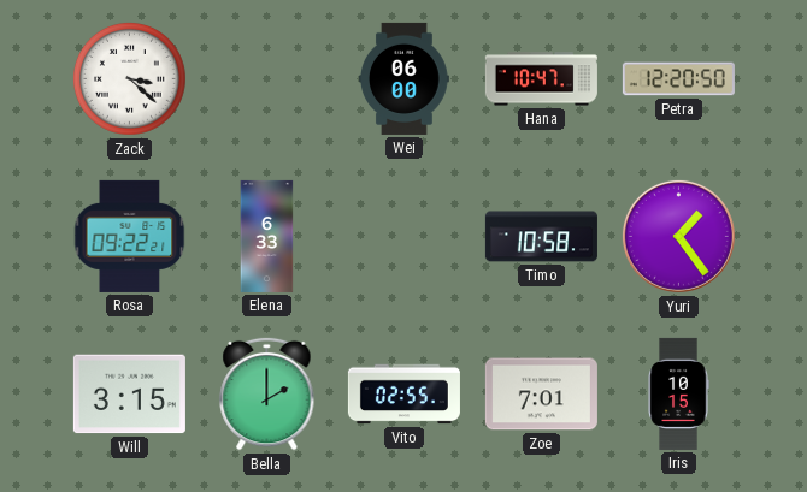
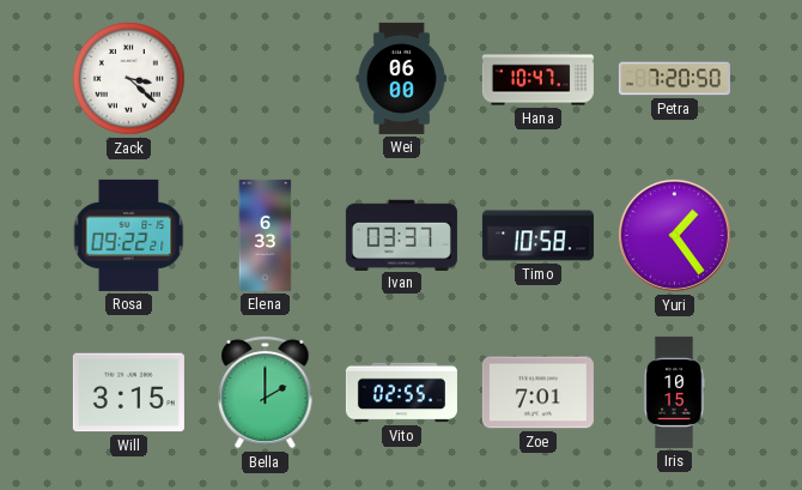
Petra: 12:20 -> 7:20 (674, 79)
Ivan: none -> 03:37 (401, 235)
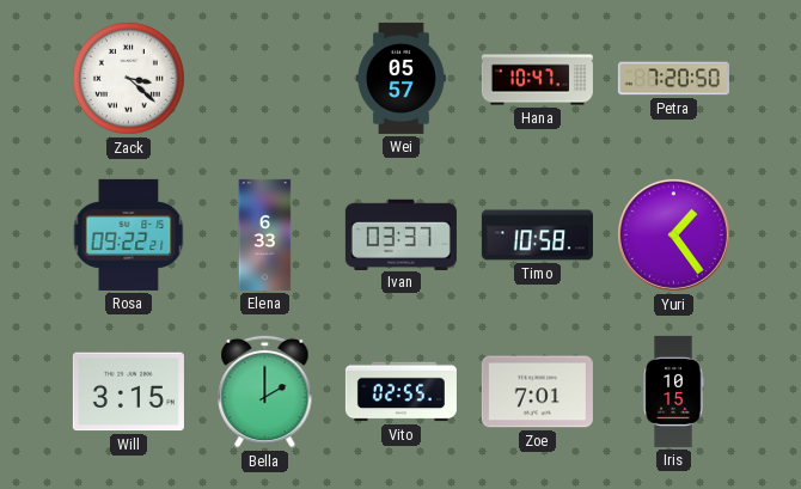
Wei: 06:00 -> 05:57 (402, 78)
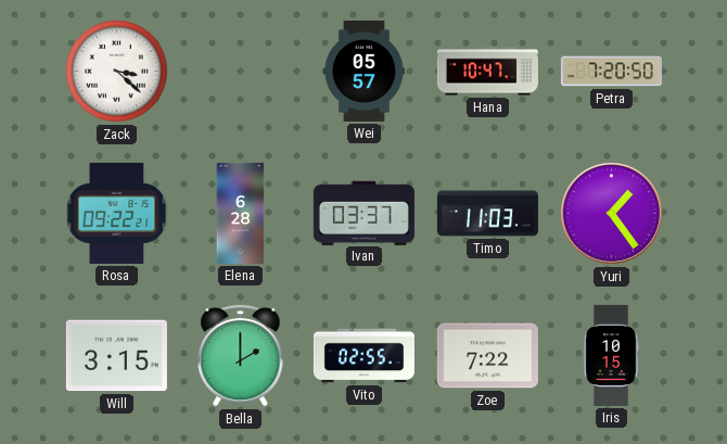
Elena: 6:33 -> 6:28 (241, 213)
Timo: 10:58 -> 11:03 (487, 214)
Zoe: 7:01 -> 7:22 (487, 356)
